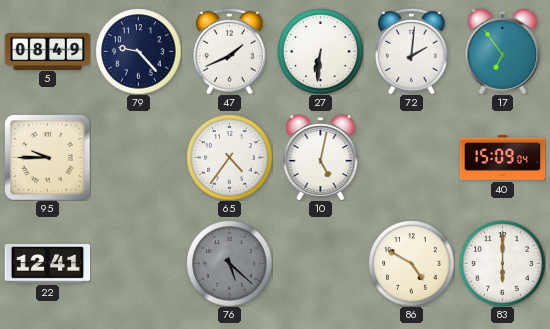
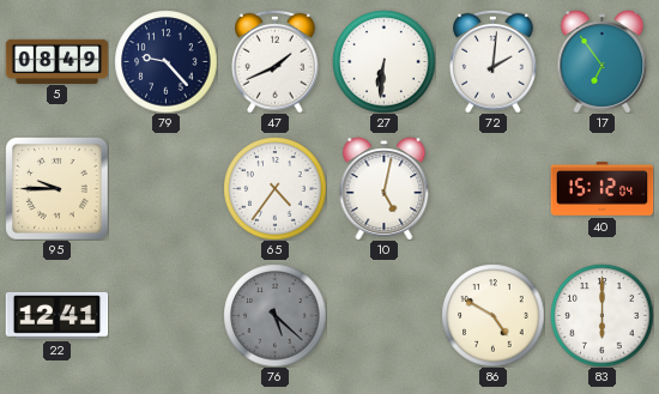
40: 15:09 -> 15:12 (601, 189)
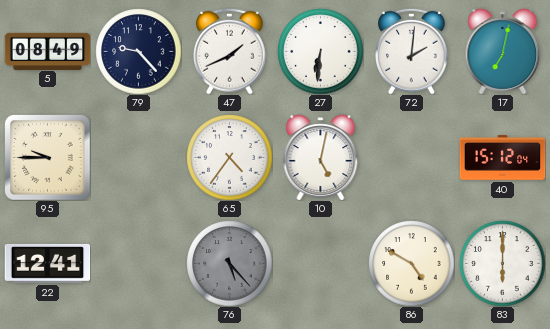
17: 6:54 -> 7:02 (503, 51)
76: 5:22 -> 5:23 (229, 263)
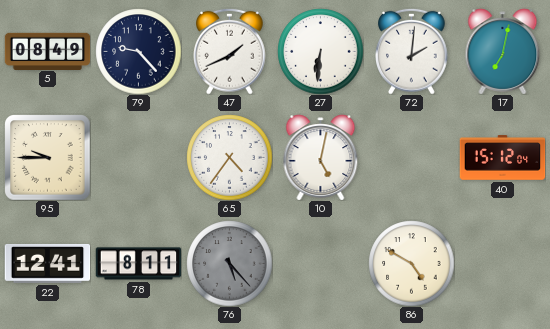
78: none -> 8:11 (138, 264)
83: 6:00 -> none (502, 263)
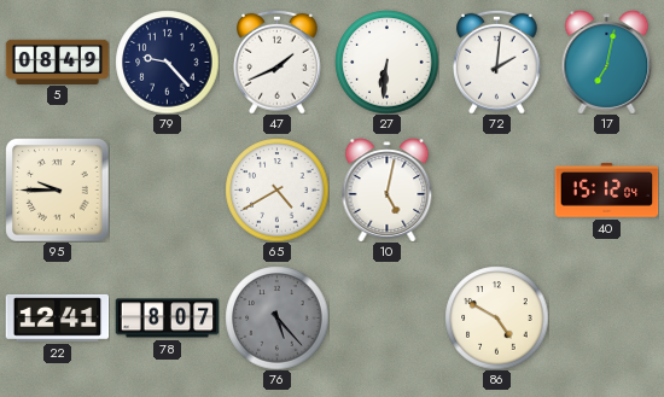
65: 4:36 -> 4:40 (276, 189)
78: 8:11 -> 8:07 (167, 319)
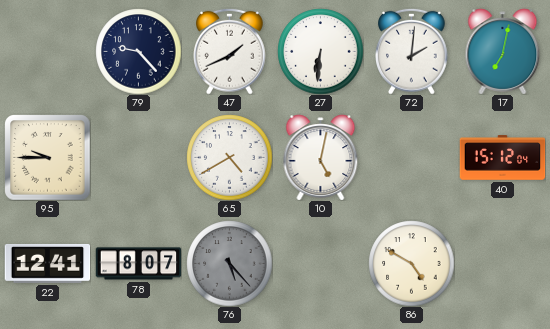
5: 08:49 -> none (57, 62)
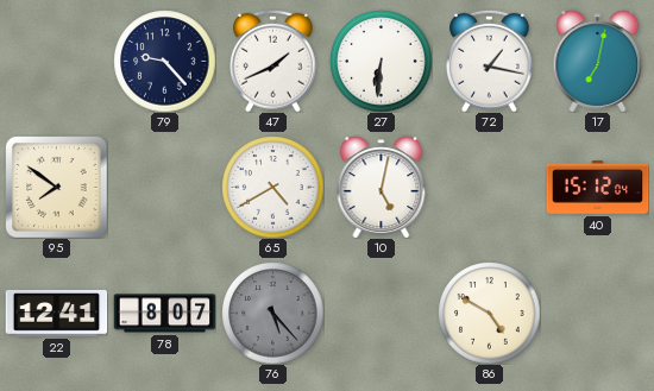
72: 2:01 -> 1:17 (490, 61)
95: 9:45 -> 7:51 (56, 187)
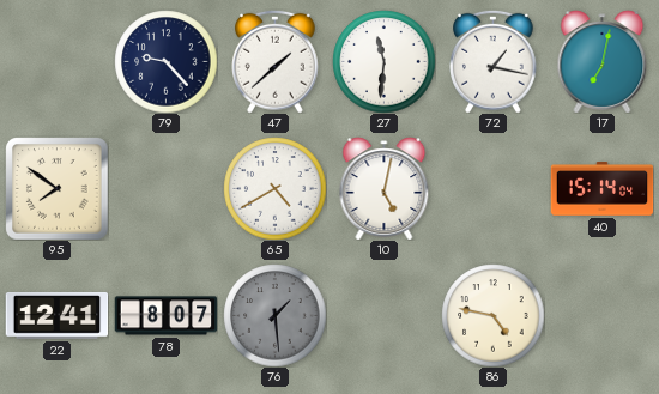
47: 1:41 -> 1:38 (276, 61)
27: 6:31 -> 11:31 (383, 61)
40: 15:12 -> 15:14 (601, 189)
76: 5:23 -> 1:29 (274, 315)
86: 4:50 -> 4:47 (492, 315)
